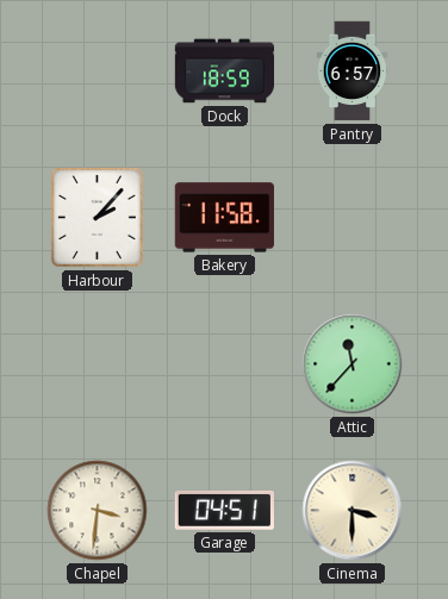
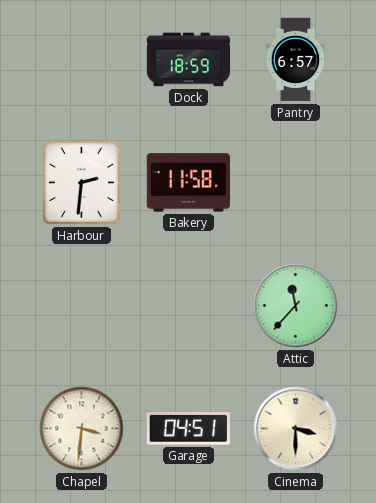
Harbour: 2:07 -> 2:31 (81, 182)
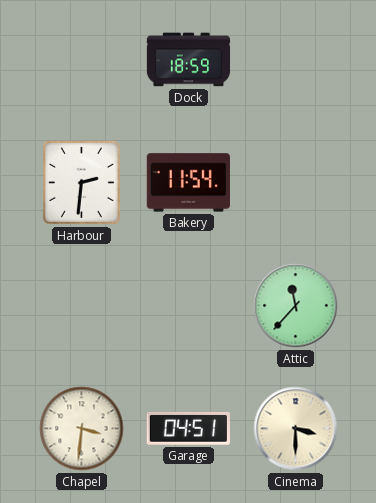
Pantry: 6:57 -> none (296, 60)
Bakery: 11:58 -> 11:54 (188, 183)
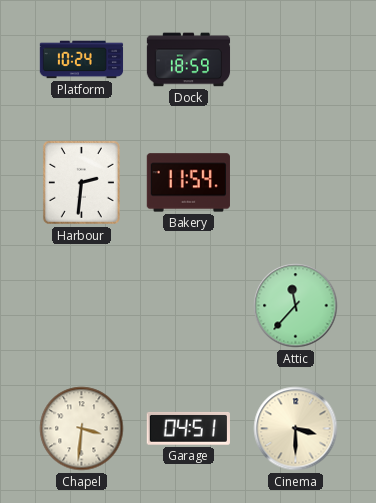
Platform: none -> 10:24 (82, 60)
